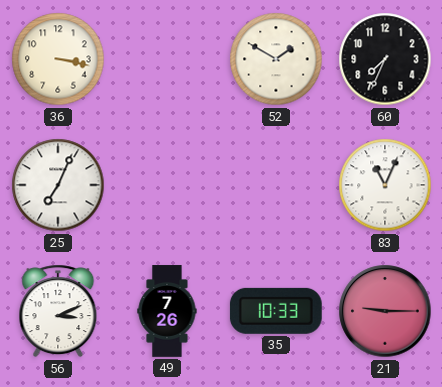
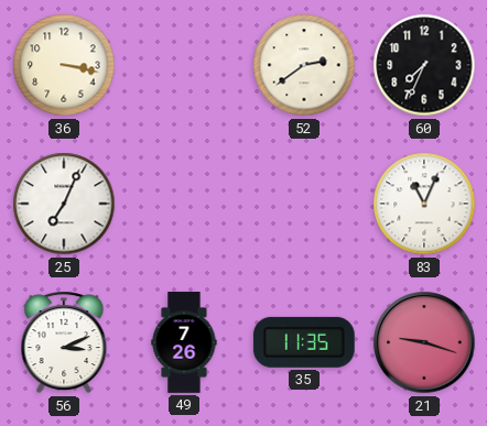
52: 1:50 -> 2:39 (304, 65)
35: 10:33 -> 11:35 (304, 342)
21: 9:15 -> 9:18 (424, 342)
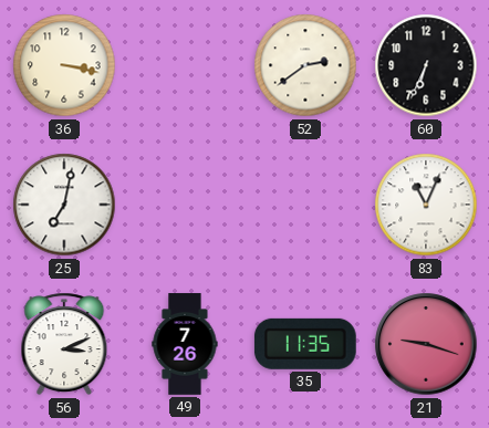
60: 7:34 -> 6:34 (426, 65)
25: 7:04 -> 7:02 (64, 205)
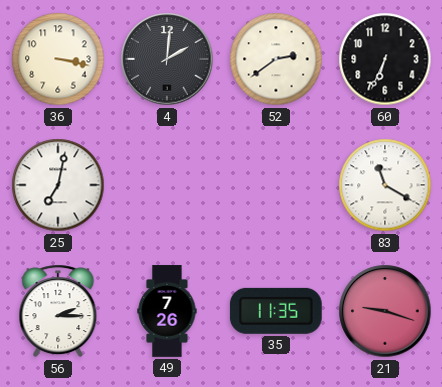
4: none -> 2:01 (167, 59)
83: 11:04 -> 11:20 (385, 185)
56: 3:11 -> 2:15 (58, 311)
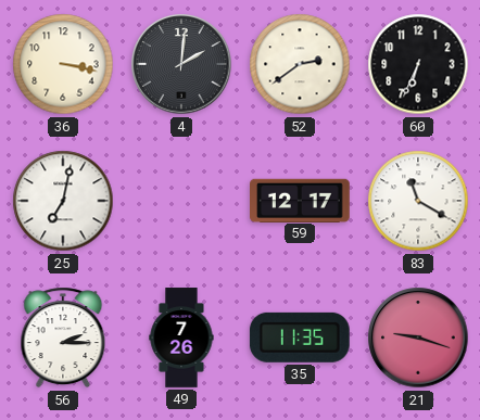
59: none -> 12:17 (301, 200)
